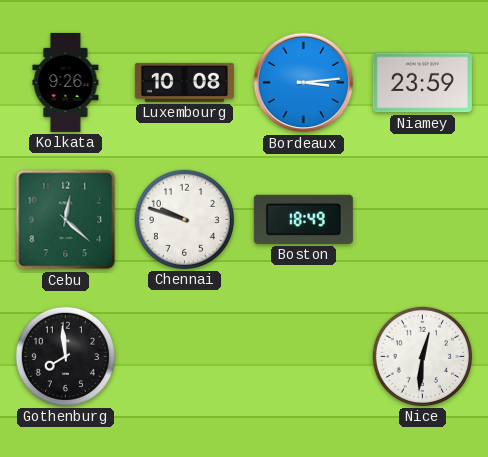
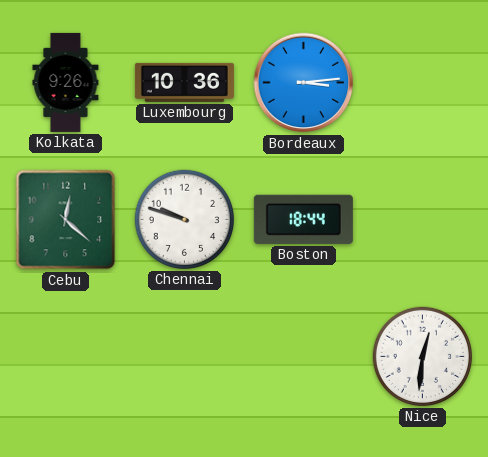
Luxembourg: 10:08 -> 10:36 (184, 82)
Niamey: 23:59 -> none (422, 83)
Boston: 18:49 -> 18:44 (303, 219)
Gothenburg: 7:59 -> none (65, 356)
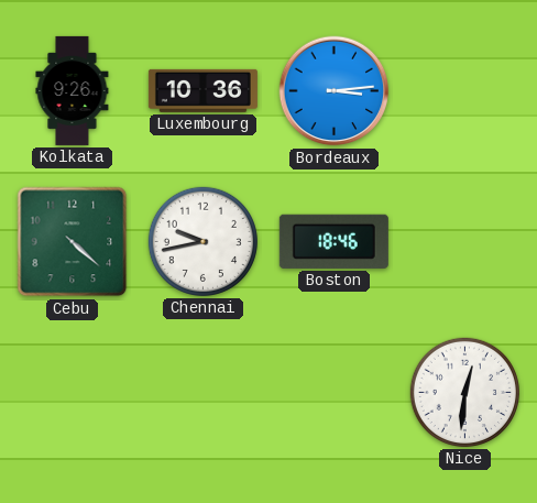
Cebu: 12:22 -> 4:22 (73, 242)
Chennai: 9:48 -> 9:43 (202, 241)
Boston: 18:44 -> 18:46 (333, 241)
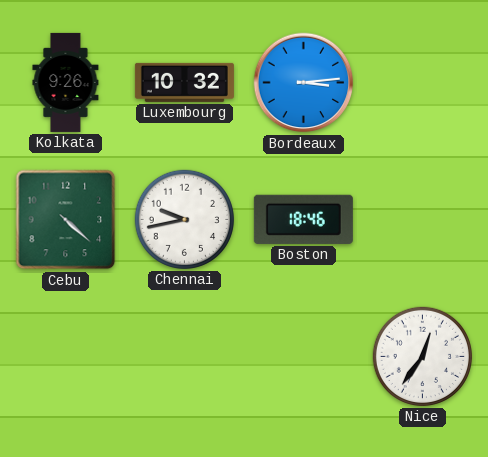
Luxembourg: 10:36 -> 10:32 (184, 82)
Nice: 12:31 -> 12:36 (422, 356)
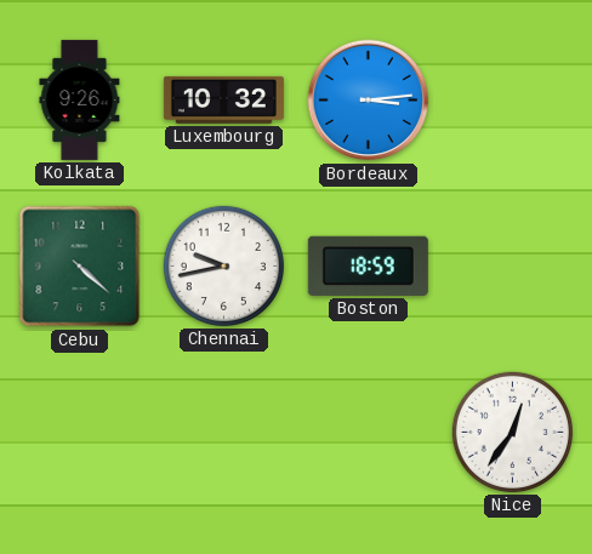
Boston: 18:46 -> 18:59 (368, 265)
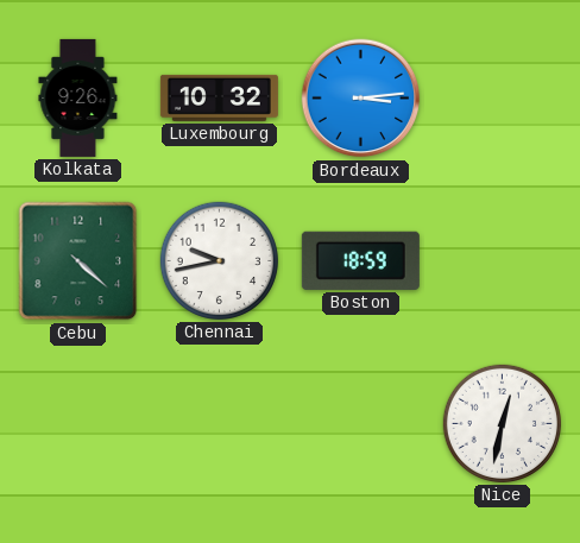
Nice: 12:36 -> 12:32 (502, 423)
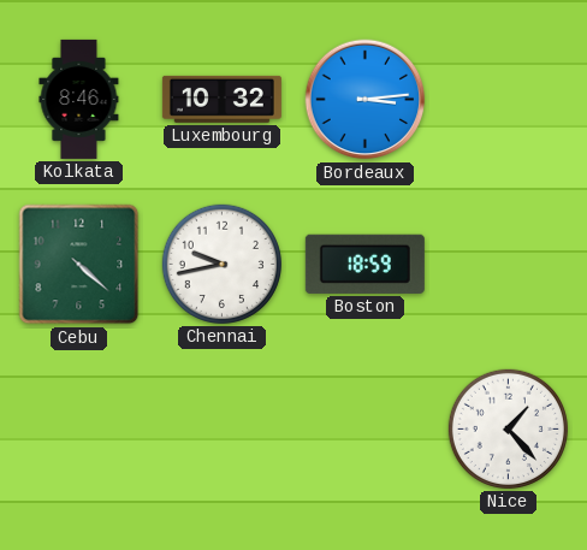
Kolkata: 9:26 -> 8:46 (79, 99)
Nice: 12:32 -> 1:23 (508, 428)
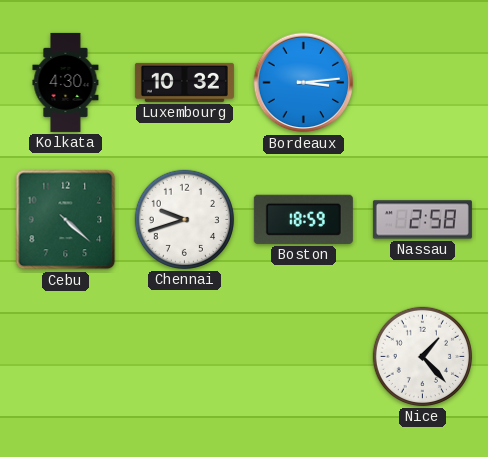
Kolkata: 8:46 -> 4:30 (66, 82)
Chennai: 9:43 -> 9:42 (184, 219)
Nassau: none -> 2:58 (422, 220)
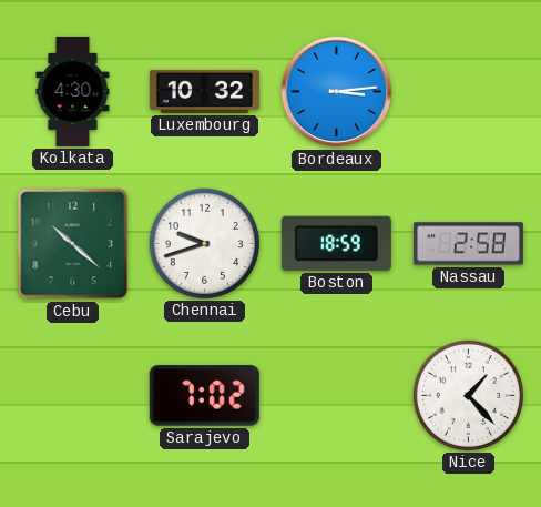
Cebu: 4:22 -> 10:22 (73, 244)
Sarajevo: none -> 7:02 (204, 396)
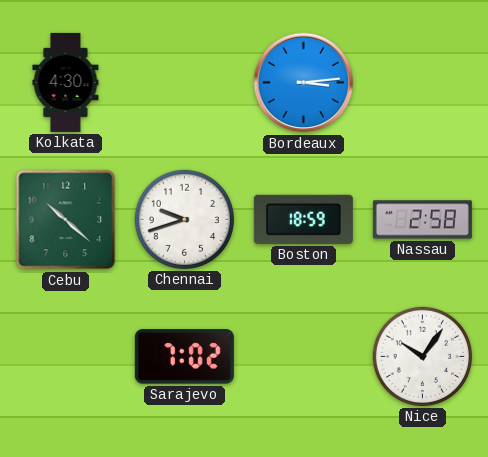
Luxembourg: 10:32 -> none (204, 91)
Nice: 1:23 -> 10:06 (422, 356)
